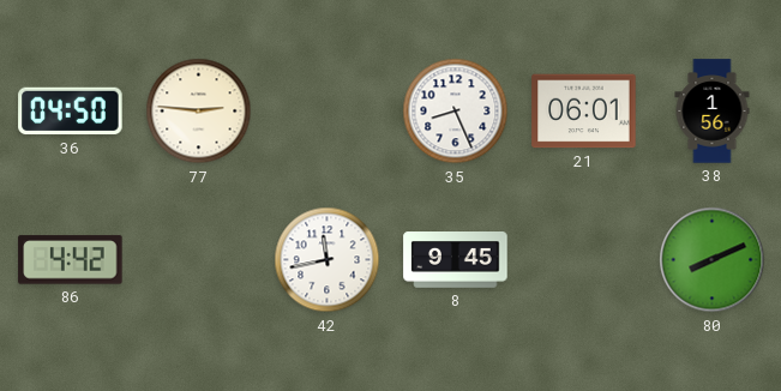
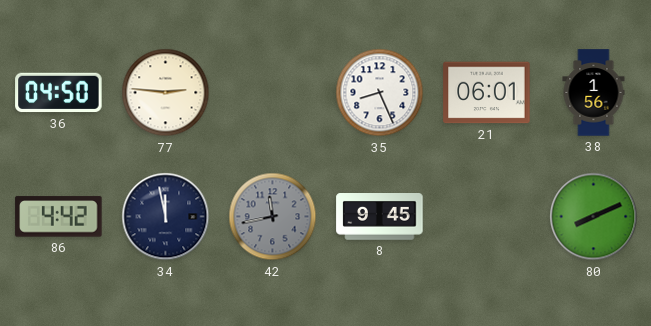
34: none -> 11:58 (166, 217)
42 dial: white -> grey (273, 217)
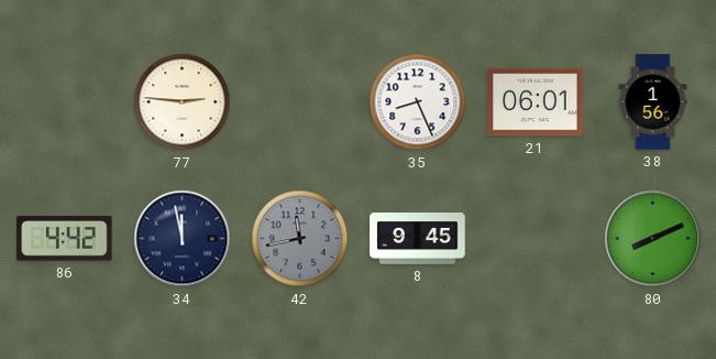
36: 04:50 -> none (59, 93)
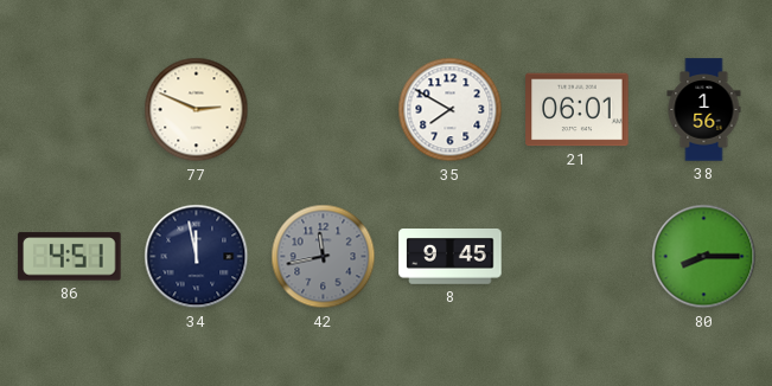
77: 2:46 -> 2:49 (197, 110)
35: 8:26 -> 7:50 (451, 110)
86: 4:42 -> 4:51 (70, 257)
80: 8:11 -> 8:15 (704, 257)
